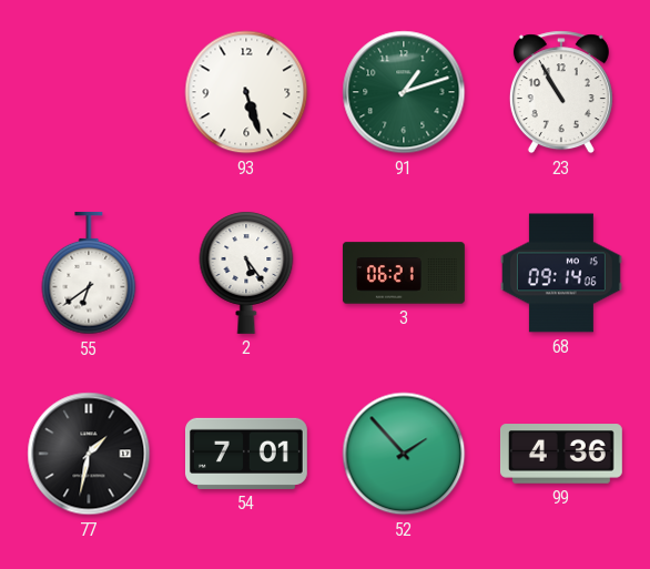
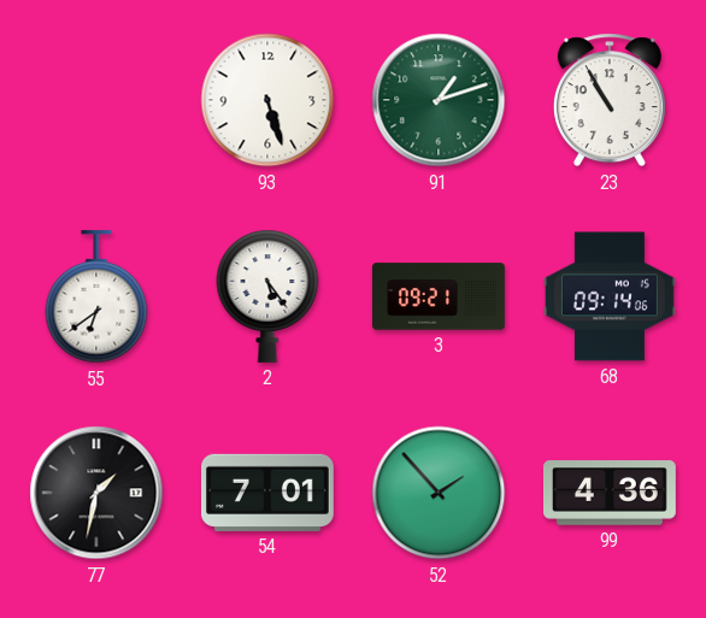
3: 06:21 -> 09:21 (439, 296)
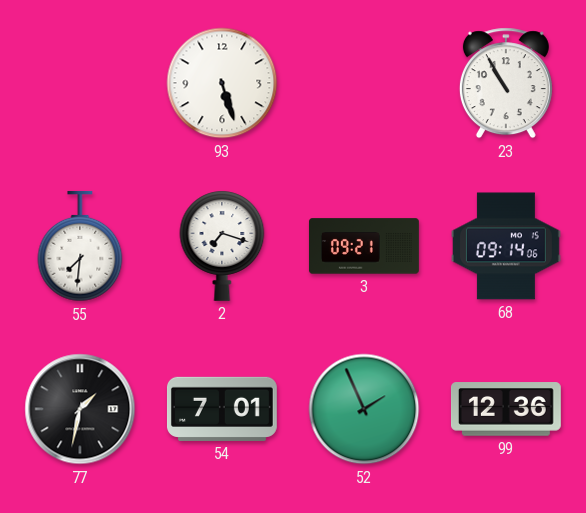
91: 1:12 -> none (439, 100)
55: 6:39 -> 7:31 (80, 246)
2: 5:24 -> 7:18 (222, 246)
52: 1:53 -> 1:56 (364, 409)
99: 4:36 -> 12:36 (506, 409)
